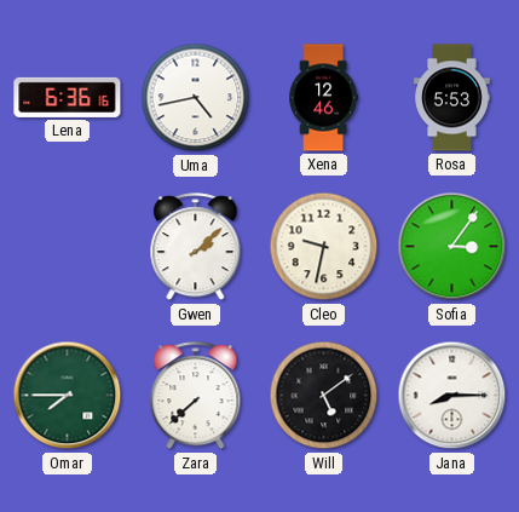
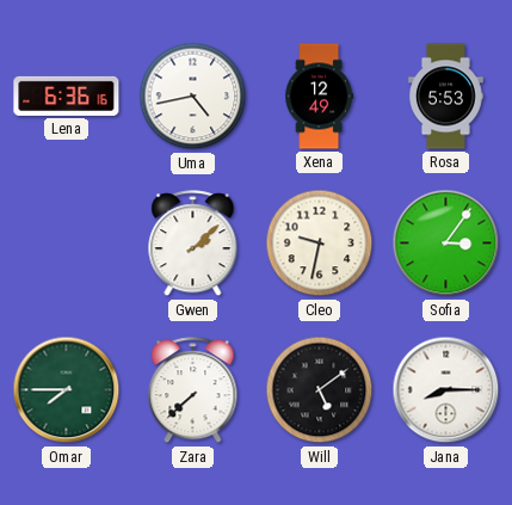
Xena: 12:46 -> 12:49 (320, 97)
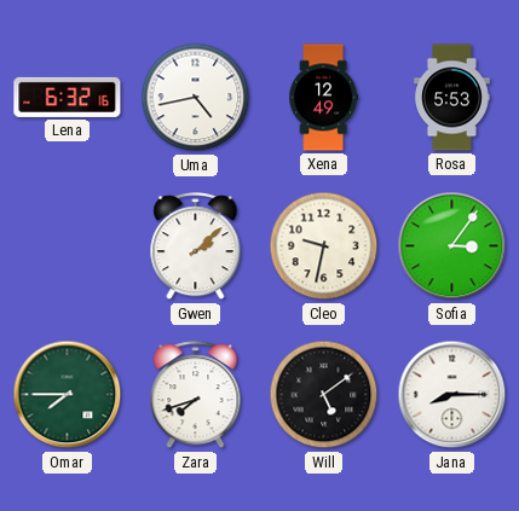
Lena: 6:36 -> 6:32 (68, 97)
Zara: 7:38 -> 7:42 (196, 395)
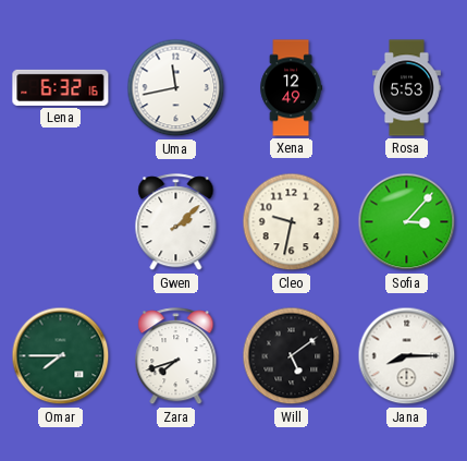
Uma: 4:43 -> 11:43 (176, 88)
Sofia: 3:06 -> 3:07 (407, 222)
